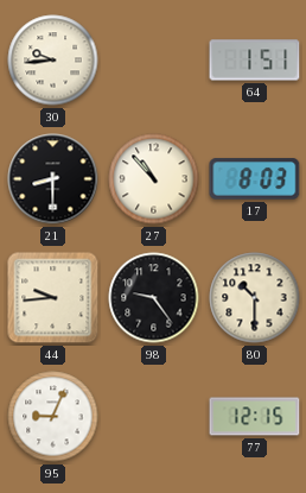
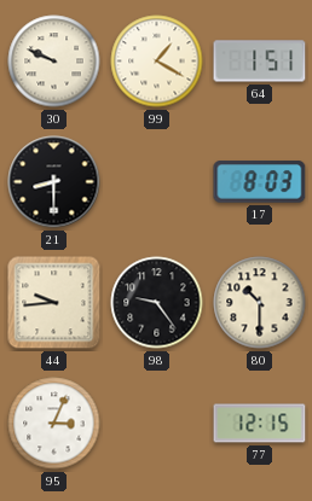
30: 9:44 -> 9:49 (54, 62)
99: none -> 1:20 (157, 62)
27: 10:53 -> none (154, 179)
95: 9:04 -> 3:04 (54, 424)
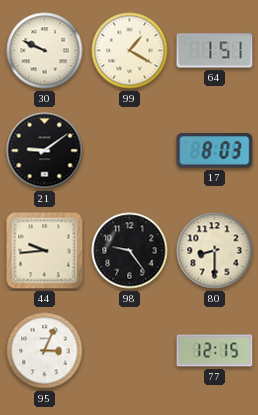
21: 8:30 -> 9:09 (45, 151)
80: 10:30 -> 8:30 (215, 251)
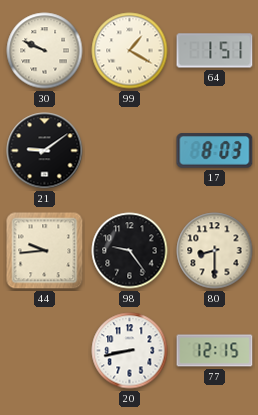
95: 3:04 -> none (45, 351)
20: none -> 8:43 (130, 351)
